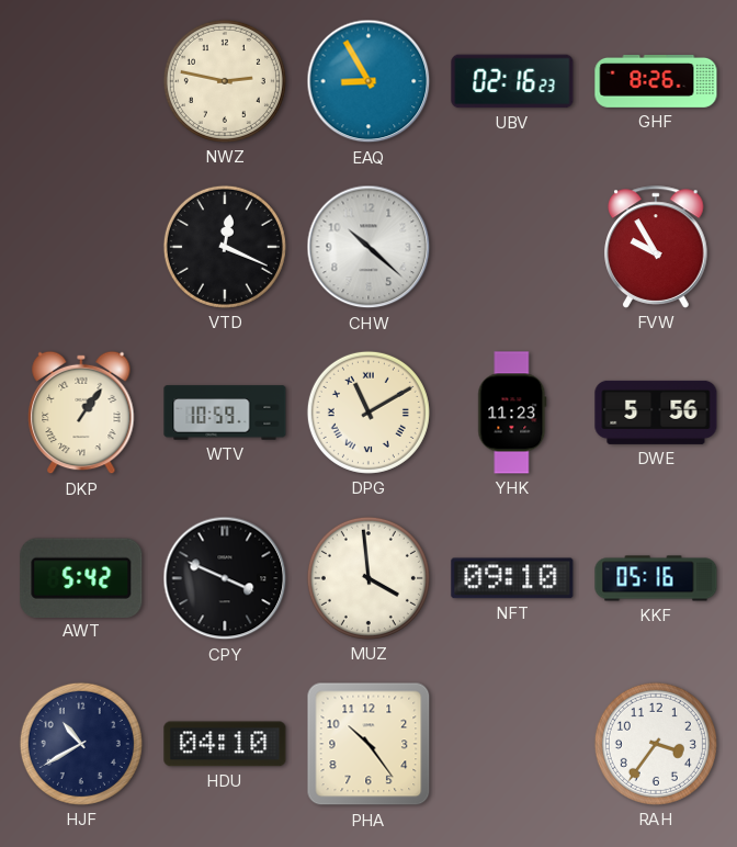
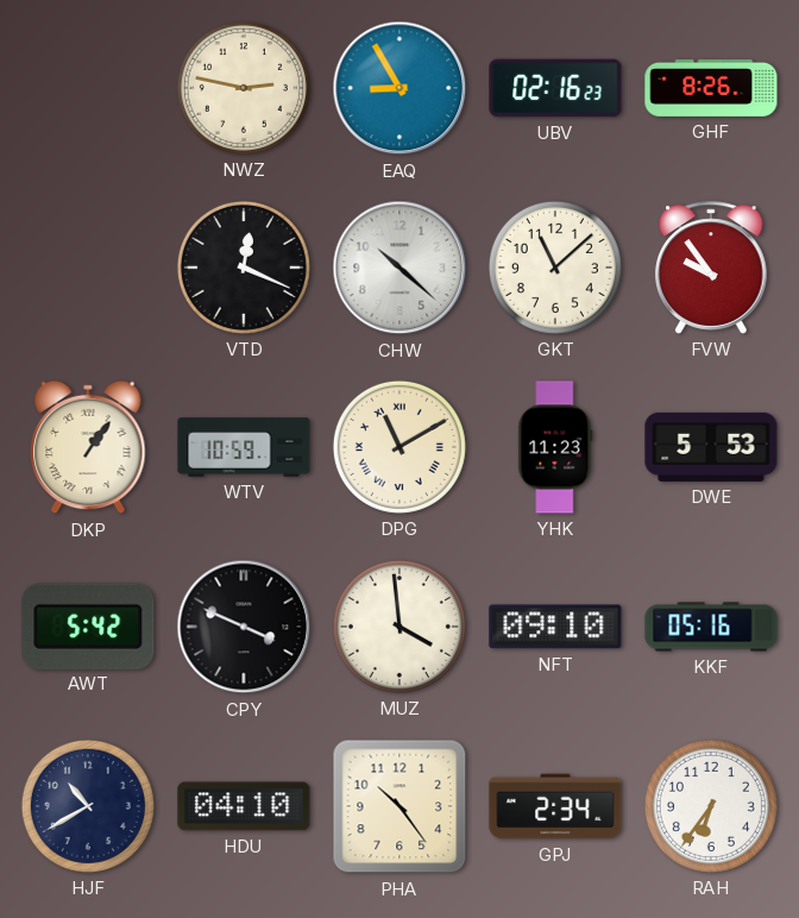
GKT: none -> 11:08 (555, 268)
FVW: 9:55 -> 9:54 (711, 268)
DWE: 5:56 -> 5:53 (711, 447)
GPJ: none -> 2:34 (555, 806)
RAH: 3:36 -> 6:36 (711, 806)
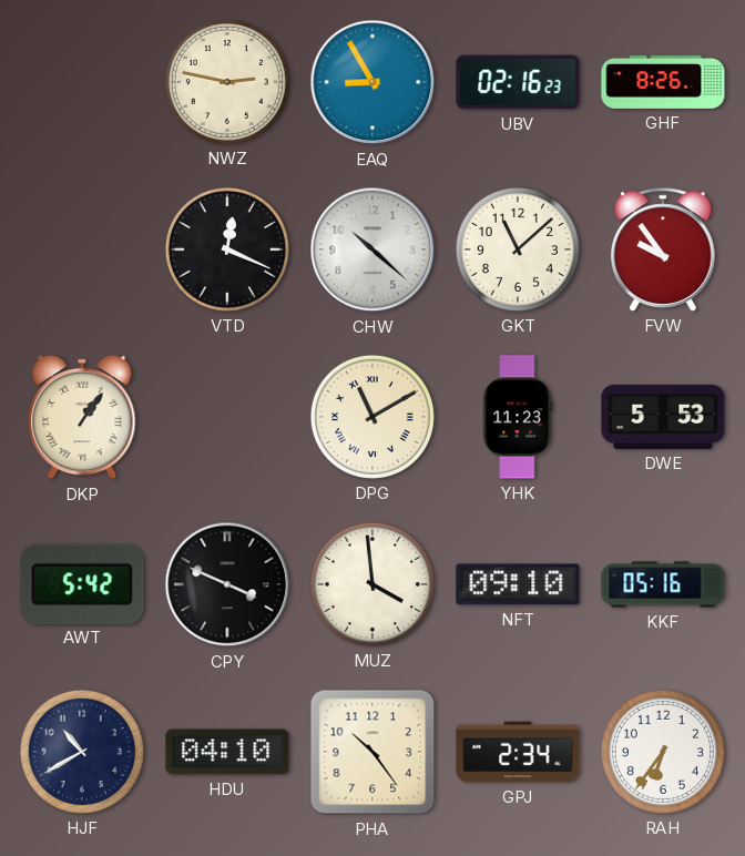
WTV: 10:59 -> none (244, 447)
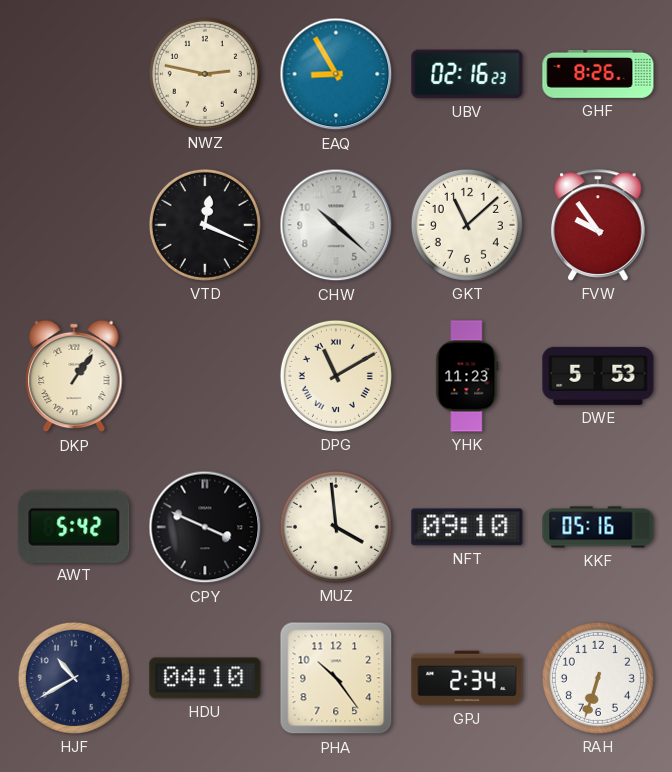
RAH: 6:36 -> 6:33 (598, 678)
